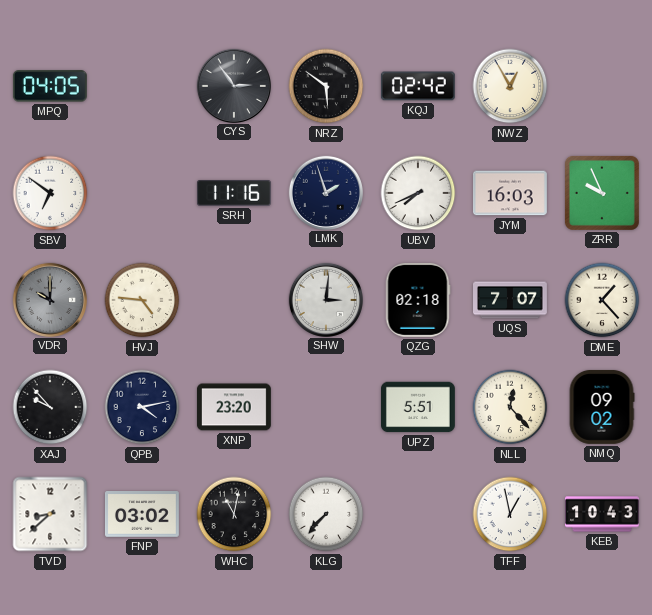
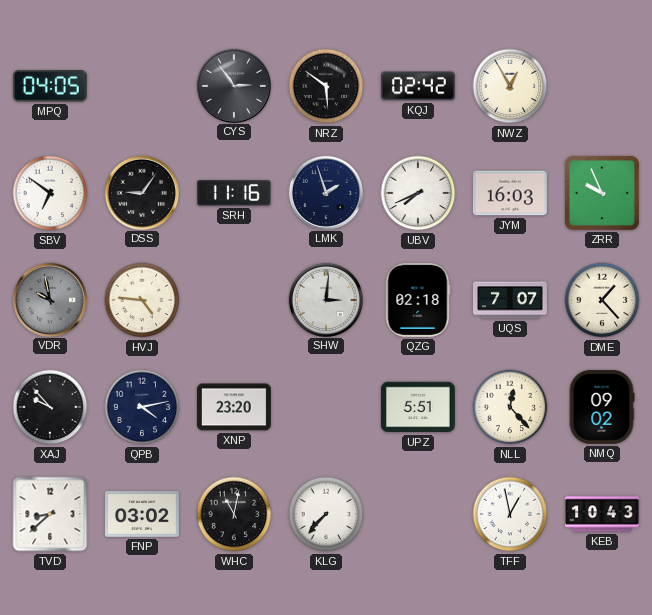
DSS: none -> 9:06 (141, 192)
VDR: 10:00 -> 9:58 (49, 299)
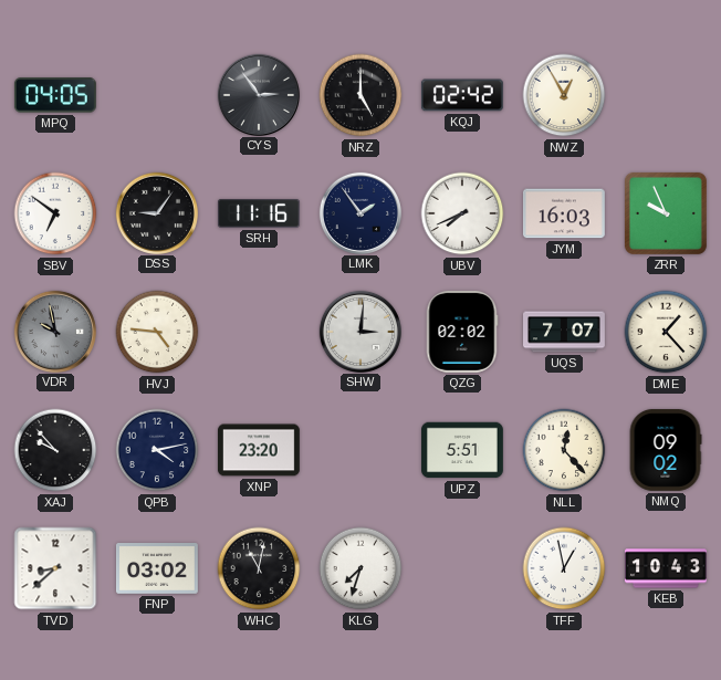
NRZ: 5:51 -> 5:00 (360, 95)
LMK: 1:57 -> 1:54 (359, 212)
QZG: 02:18 -> 02:02 (462, 332)
KLG: 7:37 -> 7:33 (360, 568)
